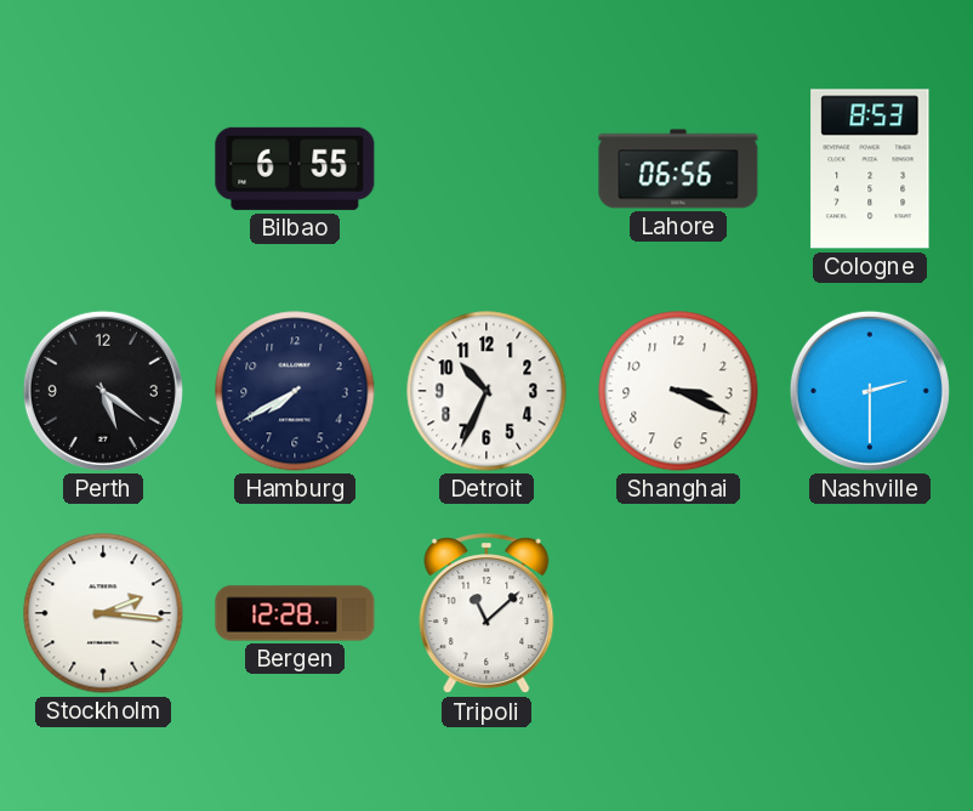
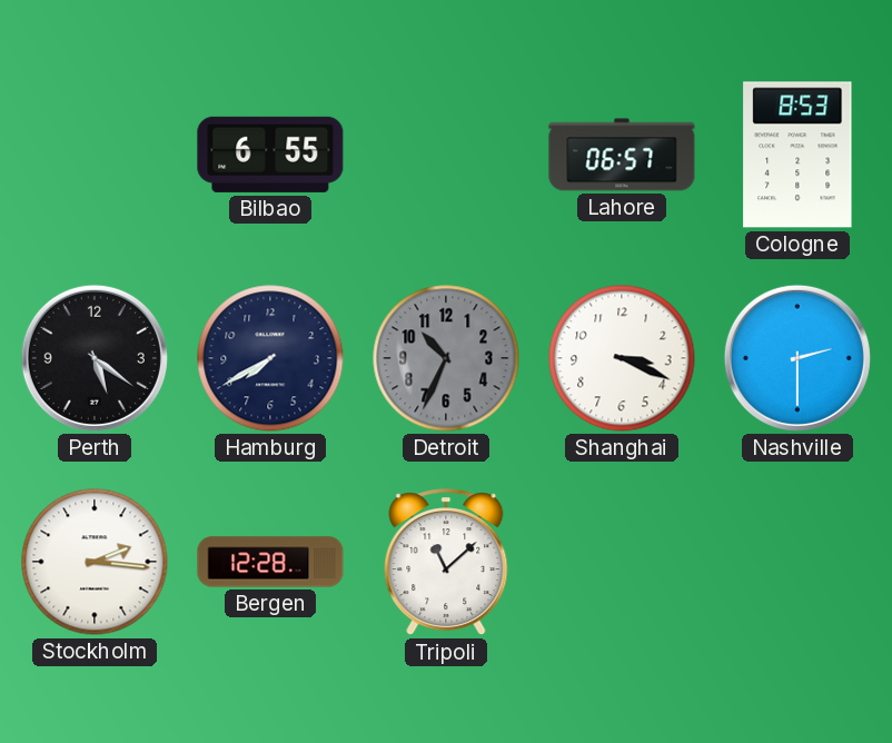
Lahore: 06:56 -> 06:57 (622, 155)
Detroit dial: white -> grey (446, 358)
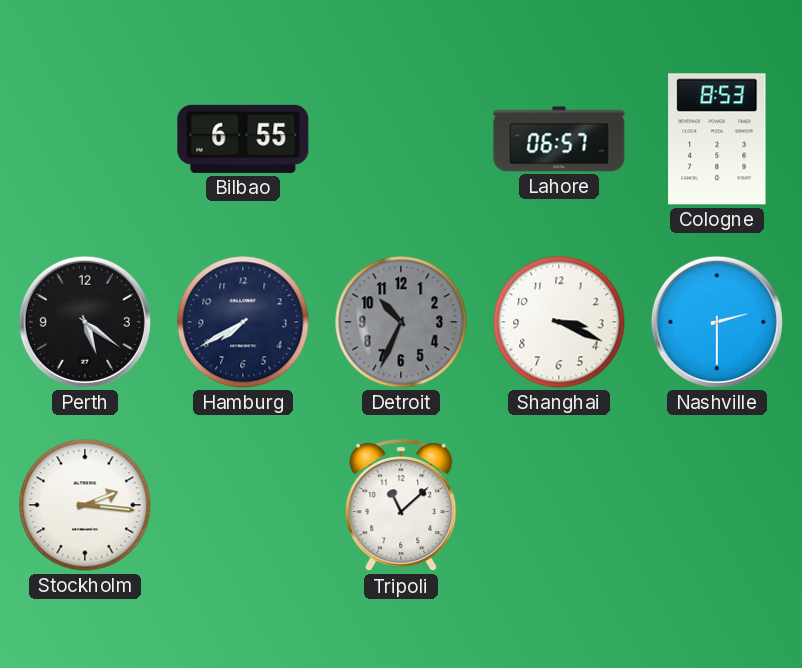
Bergen: 12:28 -> none (270, 562)
